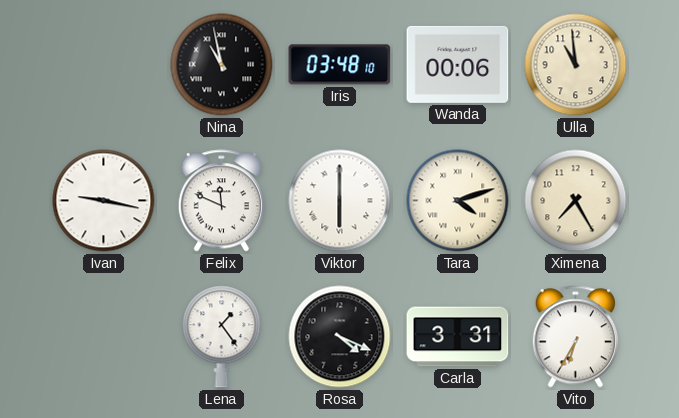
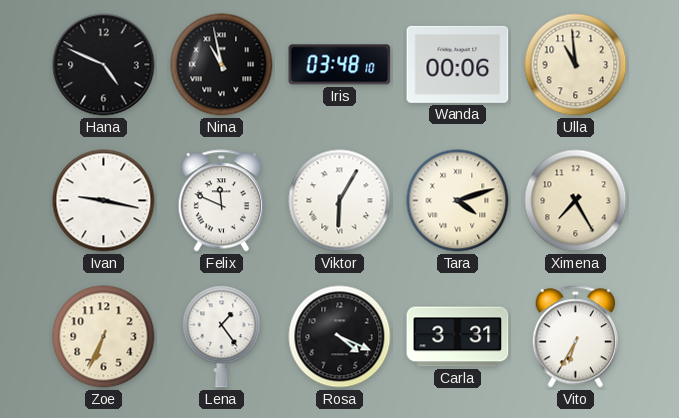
Hana: none -> 4:49 (104, 65)
Viktor: 6:00 -> 6:05 (340, 201)
Zoe: none -> 6:34 (104, 337)
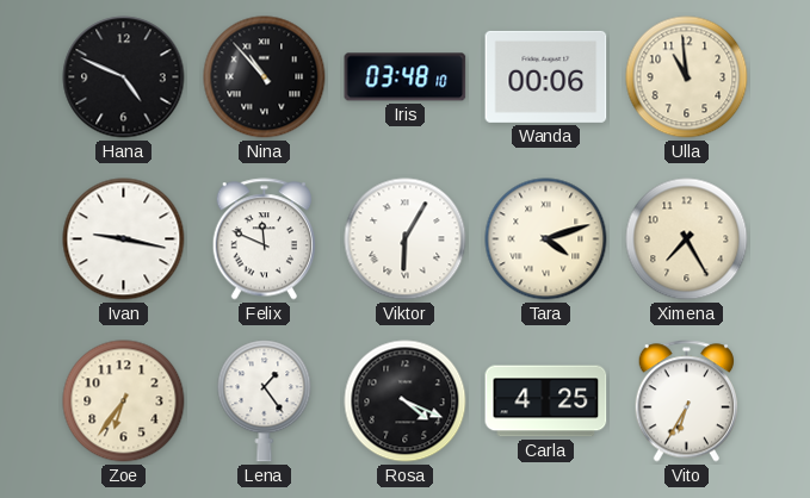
Nina: 10:58 -> 10:53 (265, 77)
Zoe: 6:34 -> 6:36 (124, 401)
Carla: 3:31 -> 4:25 (546, 401)
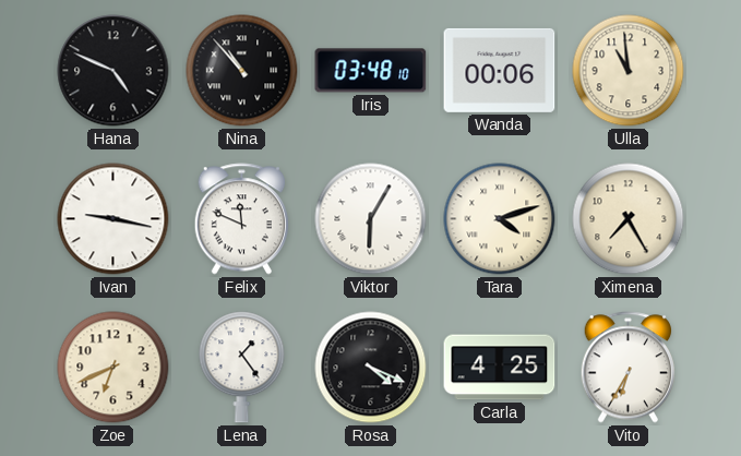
Zoe: 6:36 -> 6:41 (113, 368)
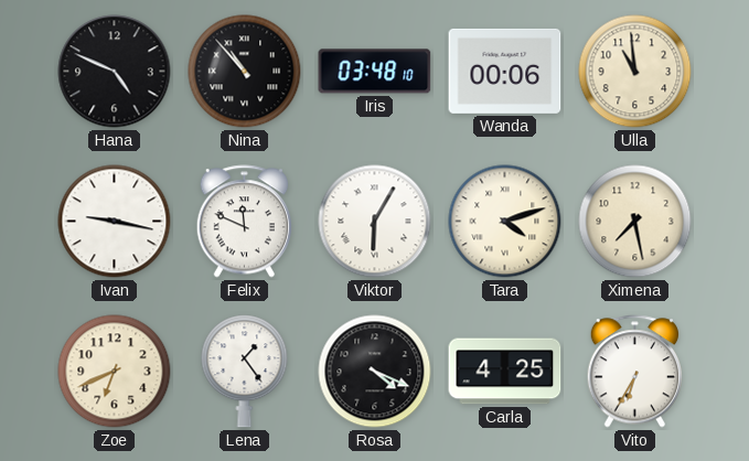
Ximena: 7:25 -> 7:28 (635, 222)
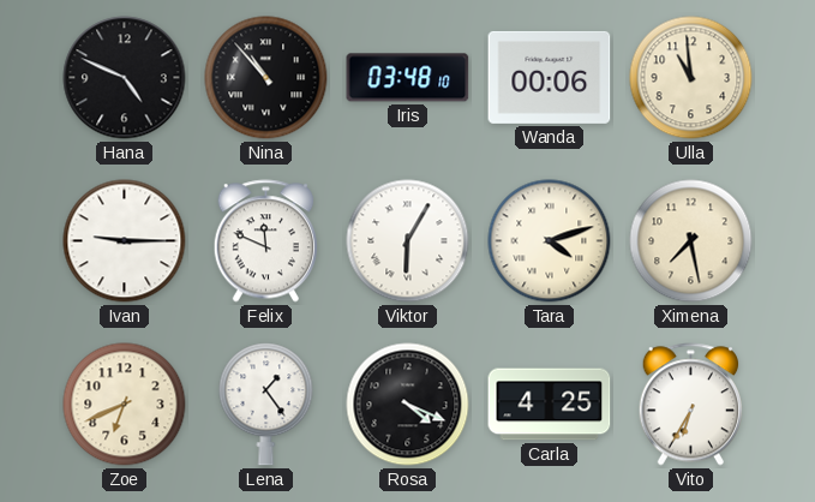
Ivan: 9:17 -> 9:15 (125, 241)
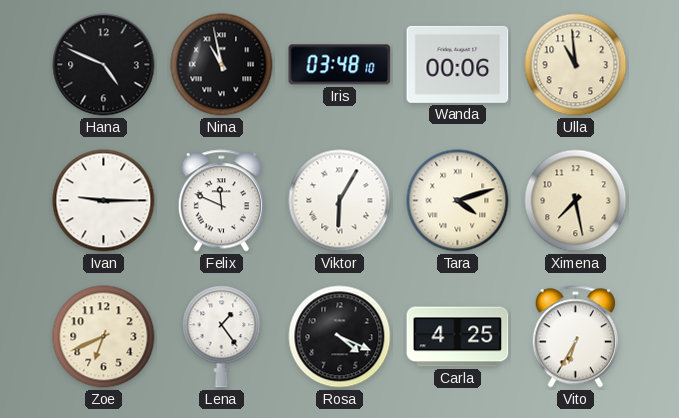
Nina: 10:53 -> 10:58 (222, 65)
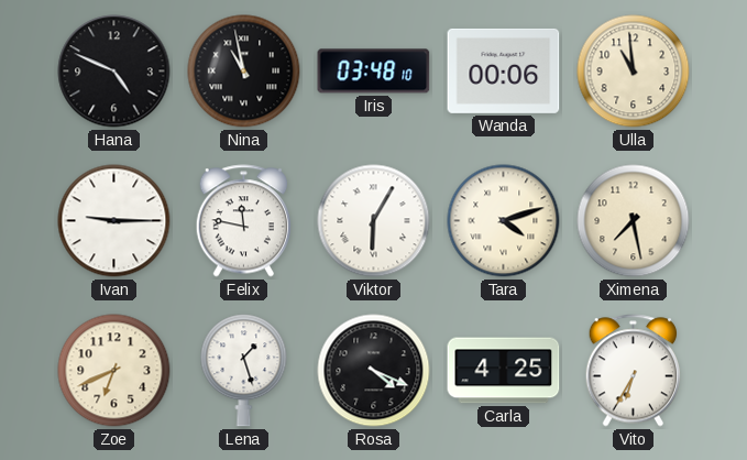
Felix: 11:49 -> 11:47 (243, 221)
Lena: 1:24 -> 1:27 (244, 371)
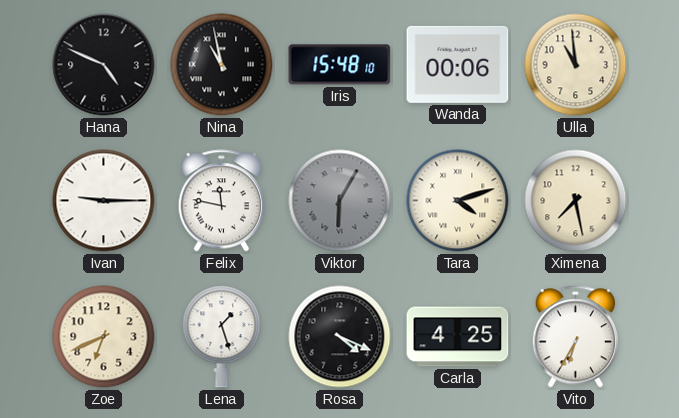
Iris: 03:48 -> 15:48 (340, 65)
Viktor dial: white -> grey (340, 201)
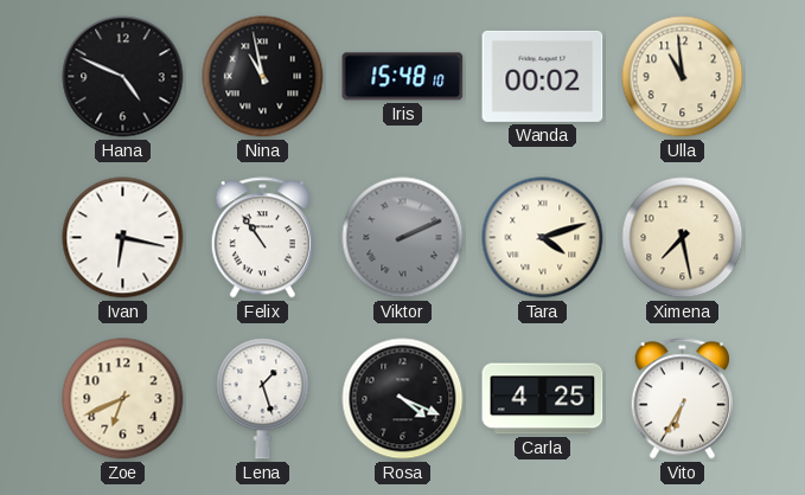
Wanda: 00:06 -> 00:02 (543, 76)
Ivan: 9:15 -> 6:17 (123, 238)
Felix: 11:47 -> 10:54 (262, 238)
Viktor: 6:05 -> 2:11 (403, 238)
